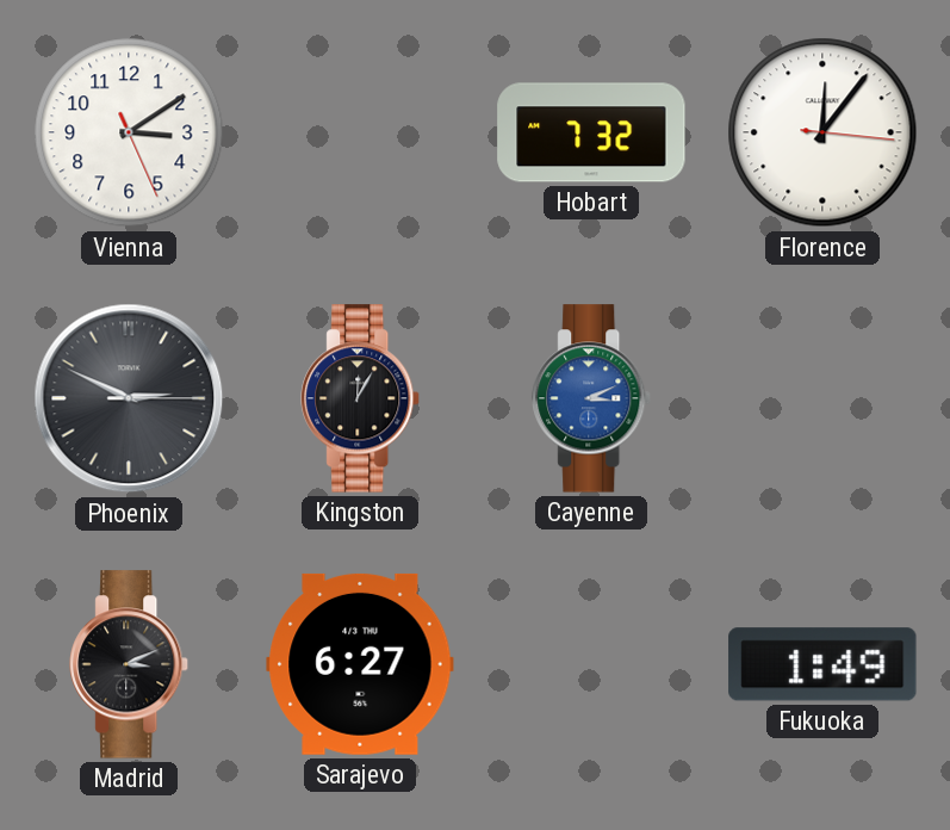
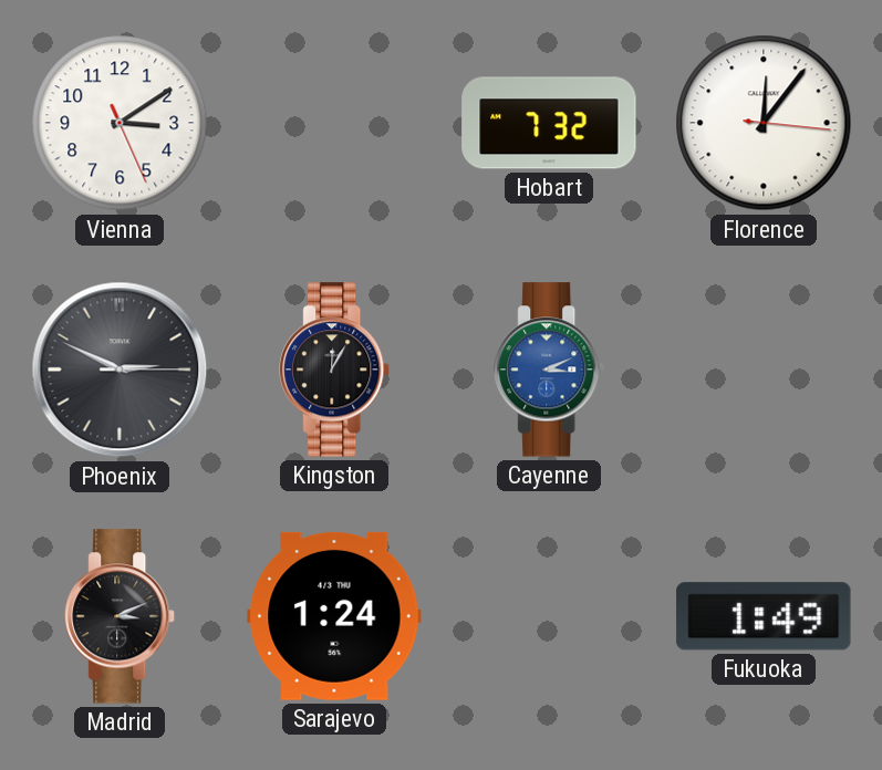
Sarajevo: 6:27 -> 1:24 (334, 616)
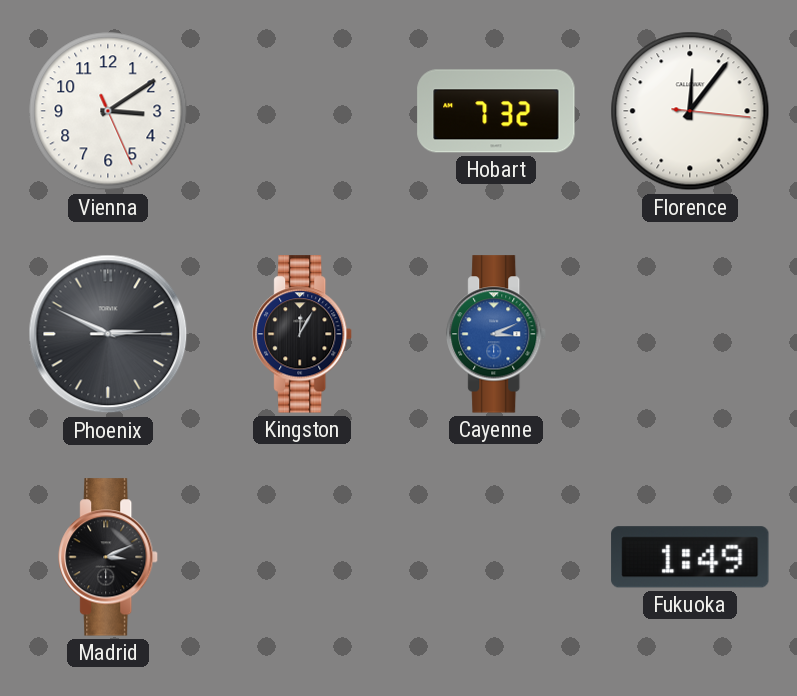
Sarajevo: 1:24 -> none (334, 616)
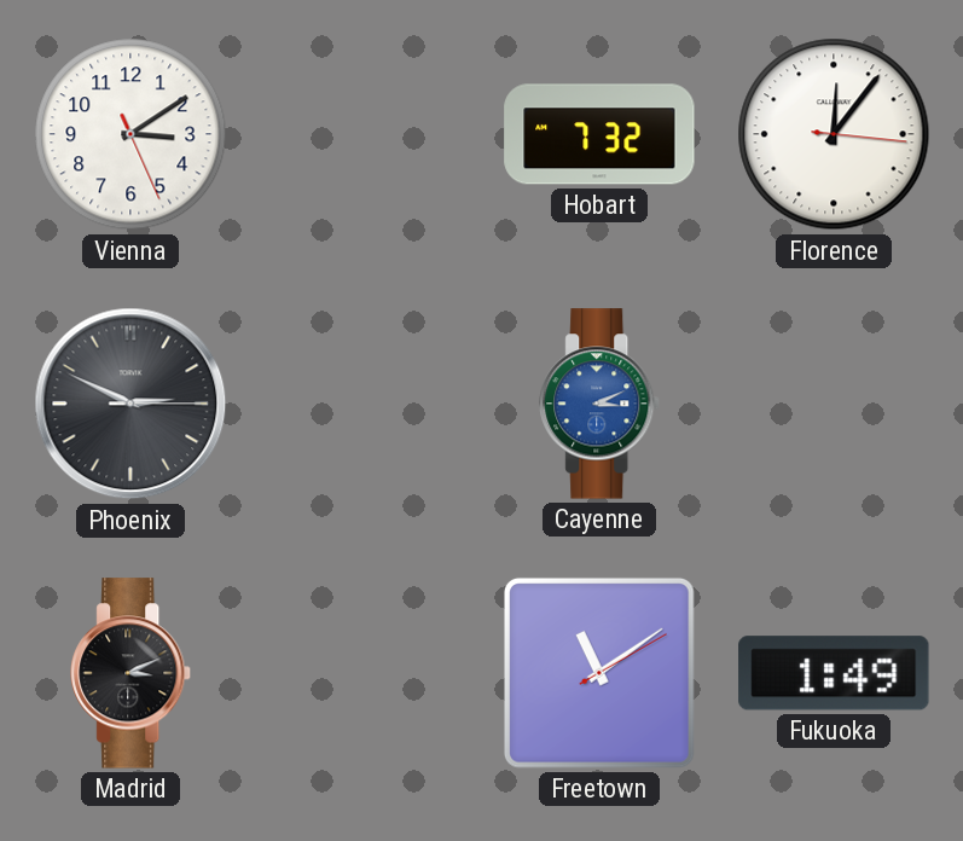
Kingston: 12:05 -> none (303, 334)
Freetown: none -> 11:09 (599, 673)
